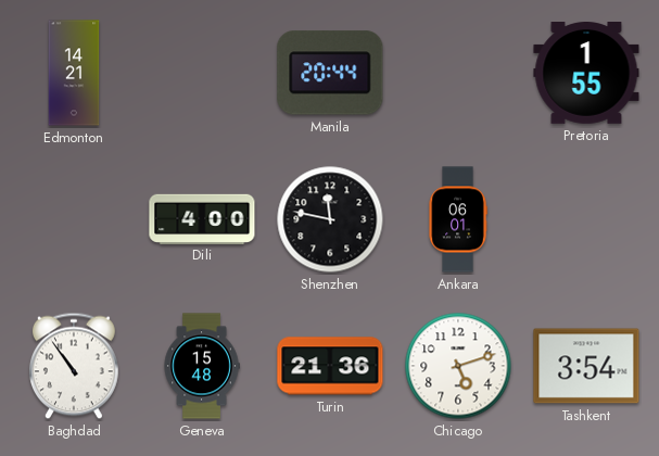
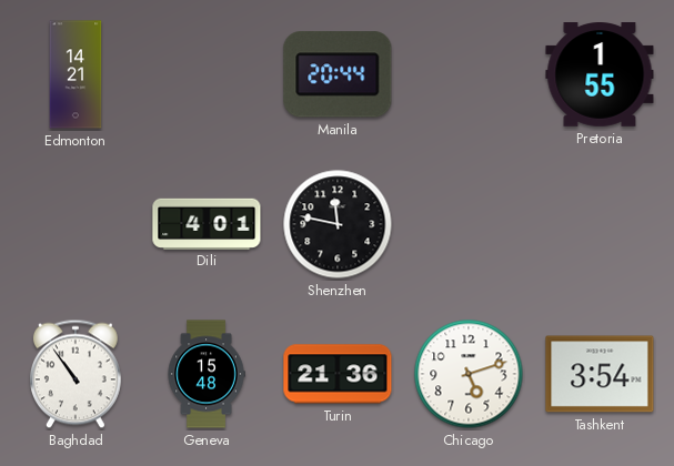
Dili: 4:00 -> 4:01 (207, 223)
Ankara: 06:01 -> none (458, 219)
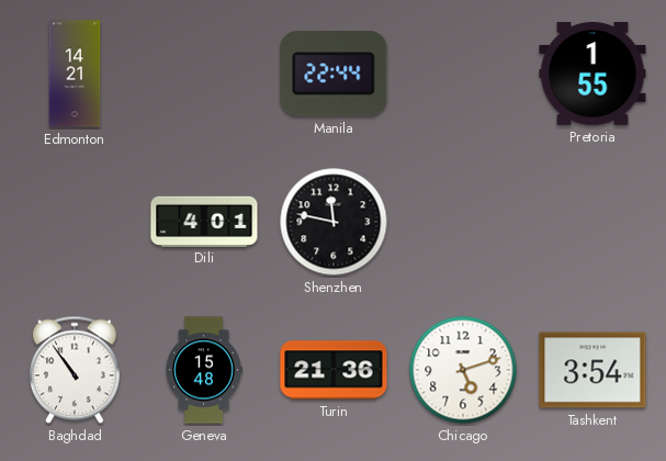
Manila: 20:44 -> 22:44 (334, 74)
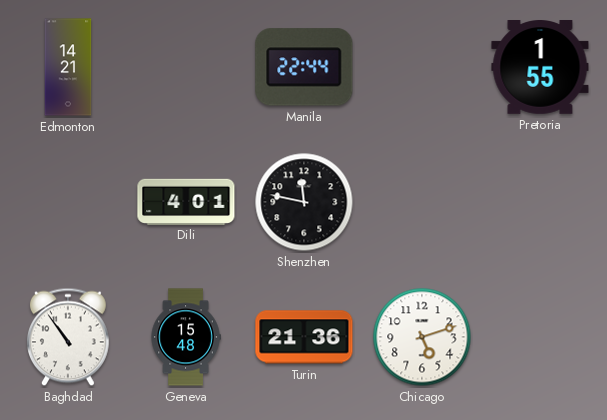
Tashkent: 3:54 -> none (592, 370)
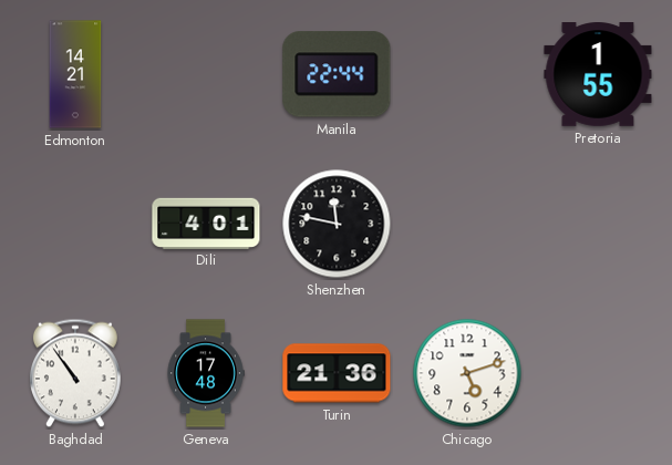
Geneva: 15:48 -> 17:48 (206, 373)
